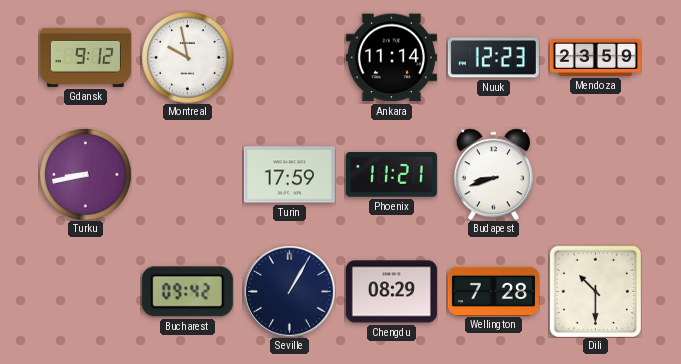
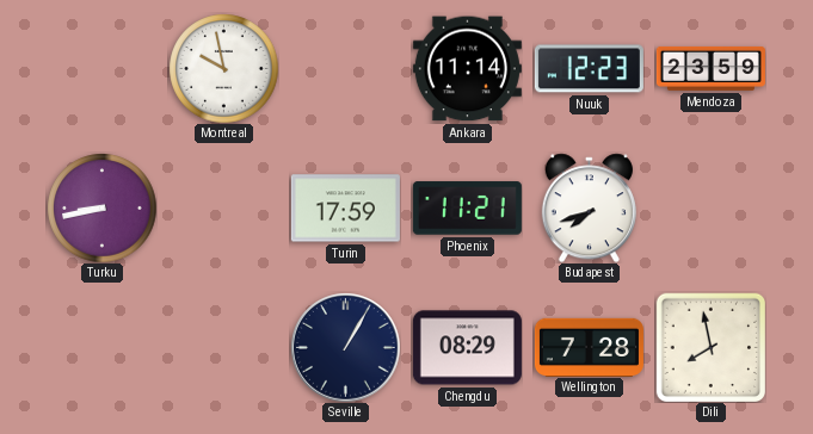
Gdansk: 9:12 -> none (85, 57)
Budapest: 8:42 -> 7:42 (589, 207)
Bucharest: 09:42 -> none (187, 292)
Dili: 10:30 -> 7:58 (710, 347)
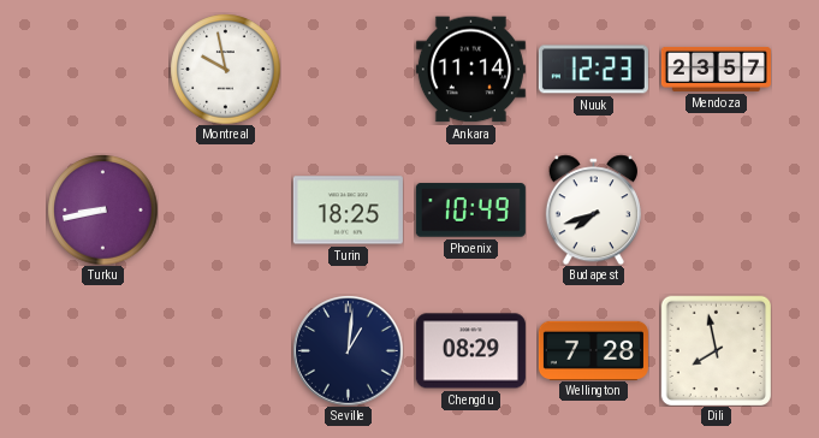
Mendoza: 23:59 -> 23:57 (716, 69)
Turin: 17:59 -> 18:25 (348, 211)
Phoenix: 11:21 -> 10:49 (470, 211)
Seville: 1:05 -> 1:01 (348, 350)
